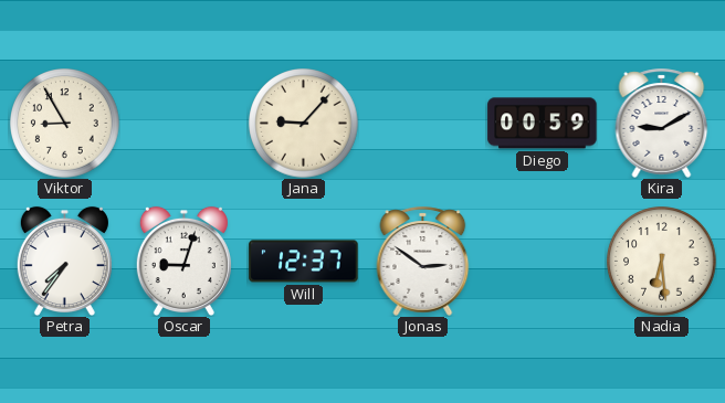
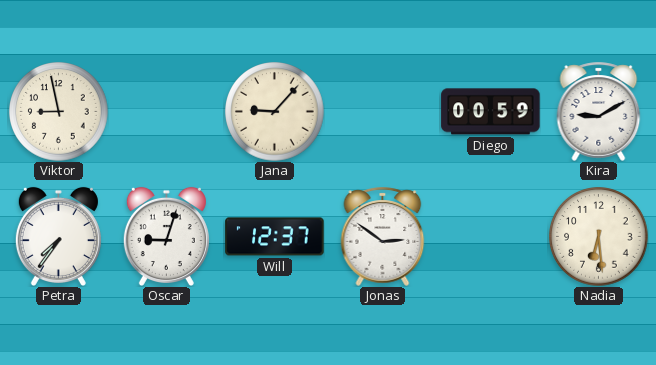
Viktor: 8:55 -> 8:58 (59, 112)
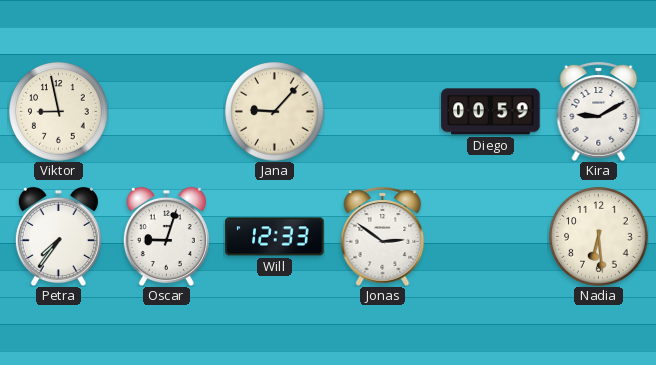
Will: 12:37 -> 12:33 (275, 237)
